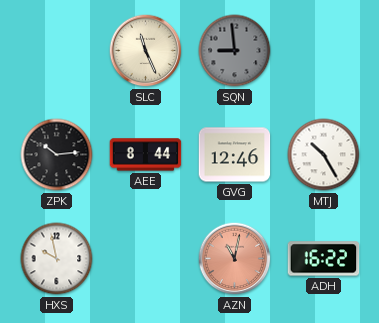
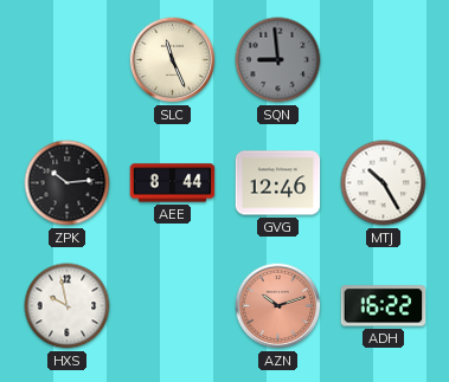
AZN: 11:02 -> 10:12 (278, 306)
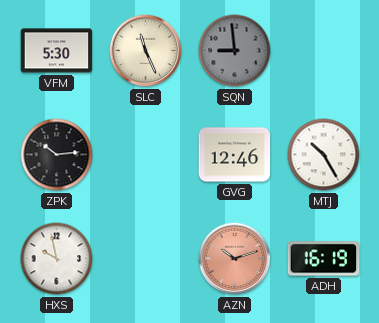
VFM: none -> 5:30 (57, 51)
AEE: 8:44 -> none (173, 183)
ADH: 16:22 -> 16:19 (324, 259)
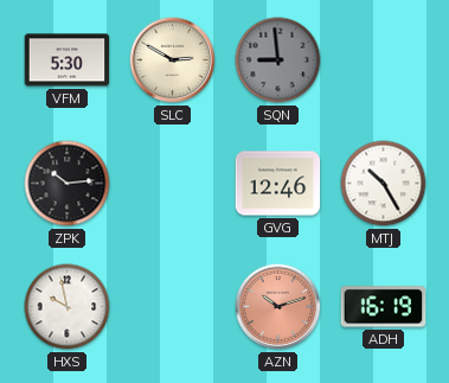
SLC: 11:26 -> 2:50 (173, 60)
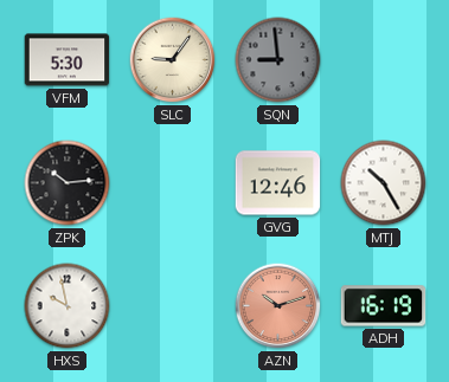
SLC: 2:50 -> 9:06 (173, 60)
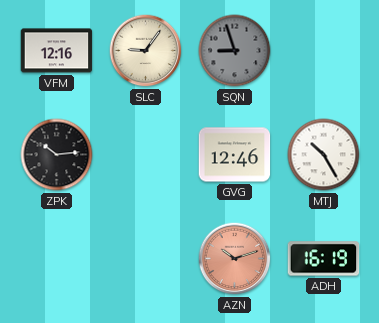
VFM: 5:30 -> 12:16 (57, 51)
SQN: 8:59 -> 8:57 (235, 51)
HXS: 9:58 -> none (68, 306)
